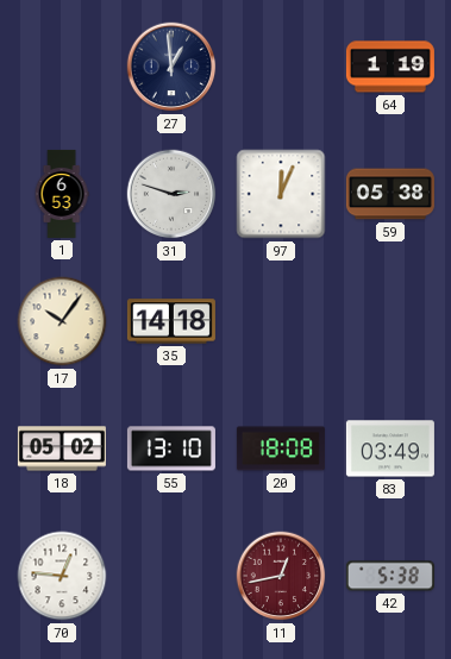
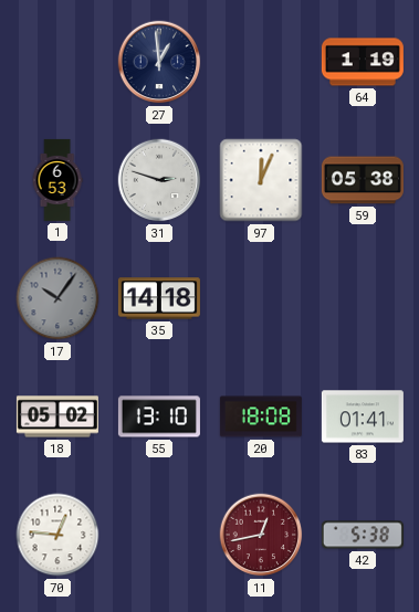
17 dial: cream -> grey (57, 298)
83: 03:49 -> 01:41 (363, 416)
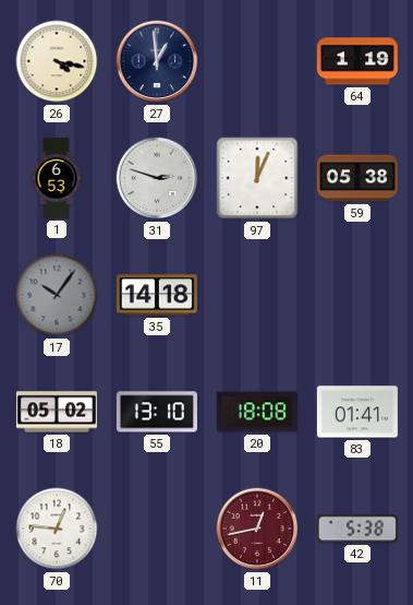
26: none -> 4:17 (57, 61)
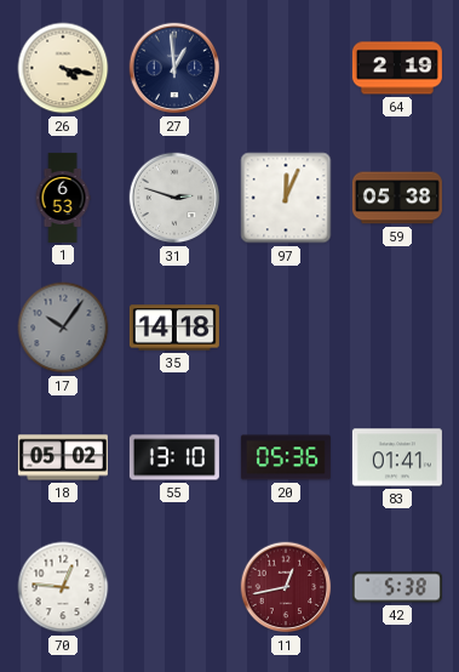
64: 1:19 -> 2:19 (397, 68)
20: 18:08 -> 05:36 (286, 457)
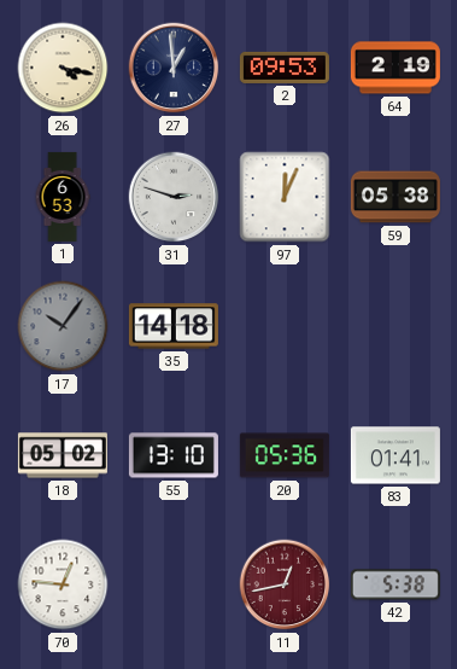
2: none -> 09:53 (285, 68)
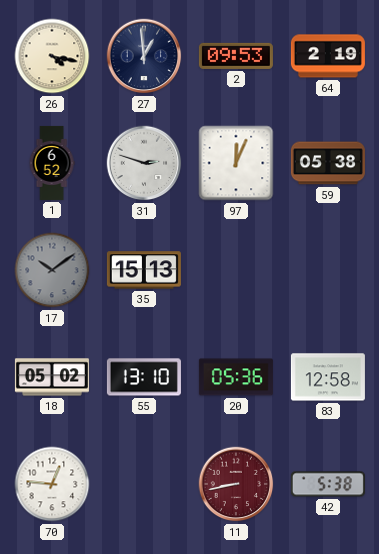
1: 6:53 -> 6:52 (52, 163)
17: 10:06 -> 10:09 (52, 270)
35: 14:18 -> 15:13 (144, 270)
83: 01:41 -> 12:58 (328, 377)
11: 12:43 -> 8:43 (236, 484)
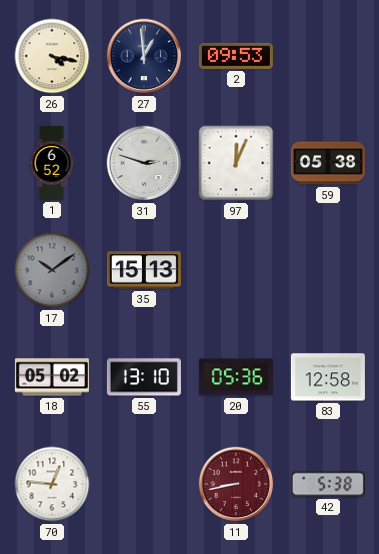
64: 2:19 -> none (328, 56)
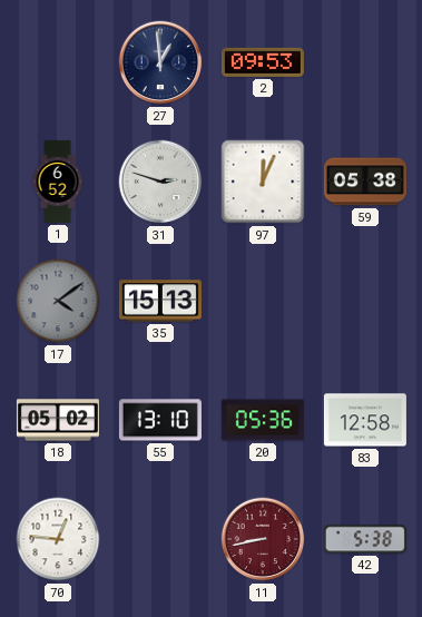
26: 4:17 -> none (52, 56)
17: 10:09 -> 4:09 (58, 301)
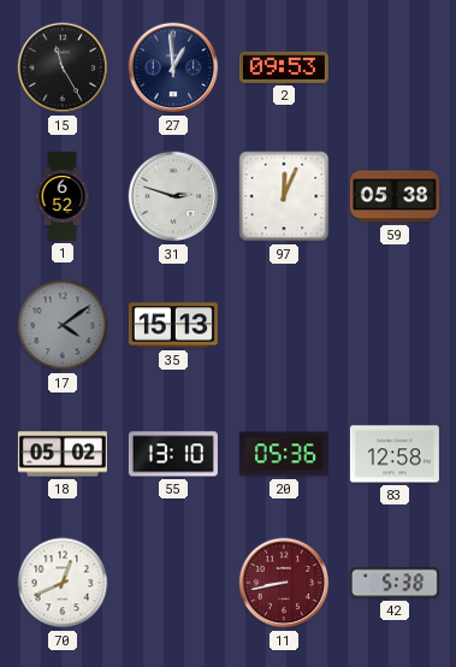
15: none -> 11:25 (63, 67)
70: 12:46 -> 12:41 (63, 583)
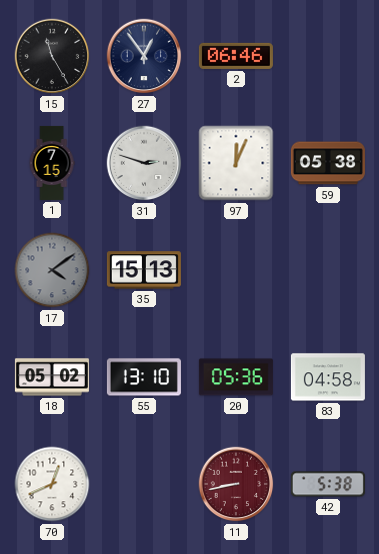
27: 12:59 -> 12:54 (144, 56)
2: 09:53 -> 06:46 (236, 56)
1: 6:52 -> 7:15 (52, 163)
83: 12:58 -> 04:58 (328, 377)
